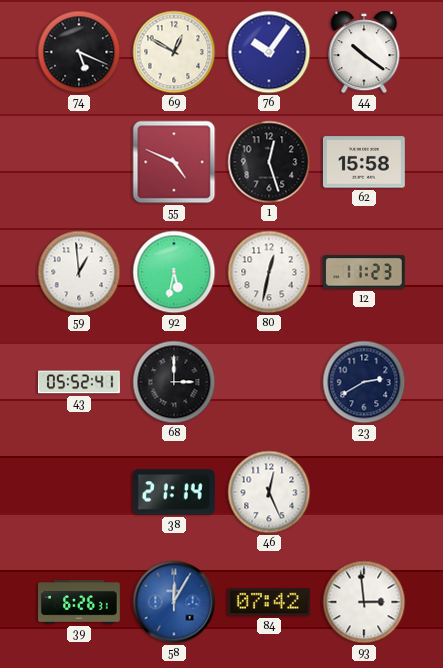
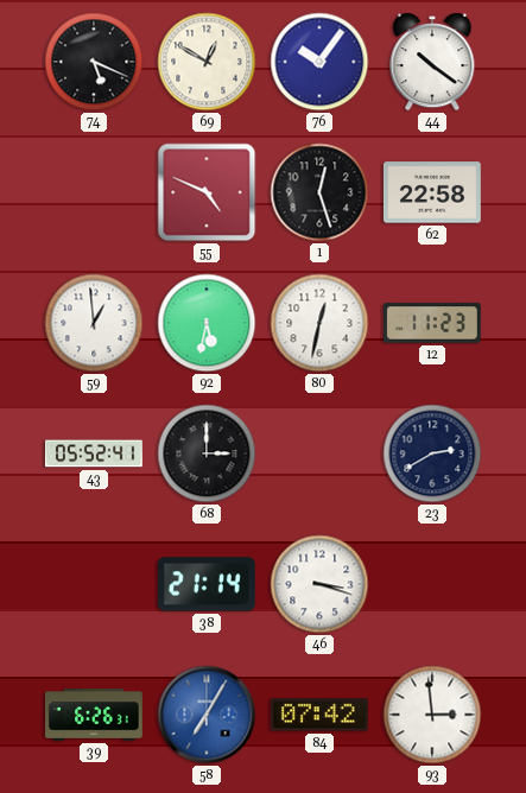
62: 15:58 -> 22:58 (432, 192)
46: 12:26 -> 3:18 (319, 584)
58: 12:05 -> 7:05 (207, 715)
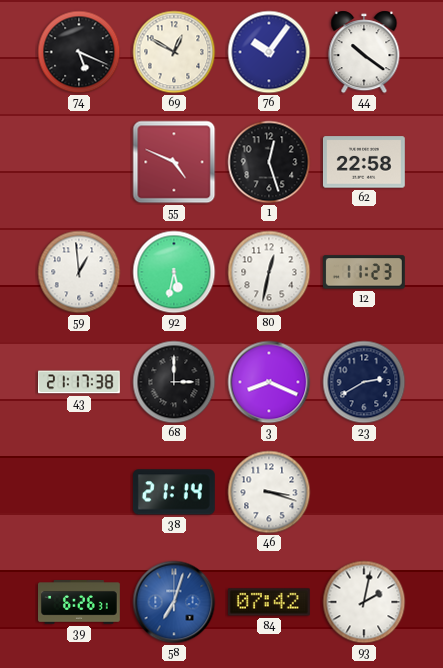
43: 05:52 -> 21:17 (80, 382)
3: none -> 8:19 (269, 382)
58: 7:05 -> 7:03 (174, 602)
93: 2:59 -> 2:02 (364, 602)
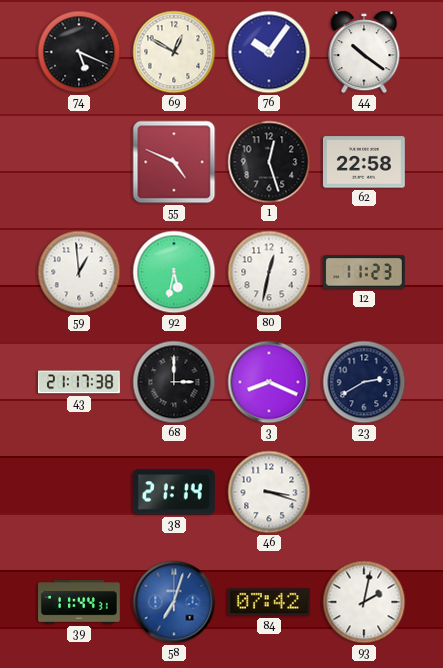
39: 6:26 -> 11:44 (80, 603)
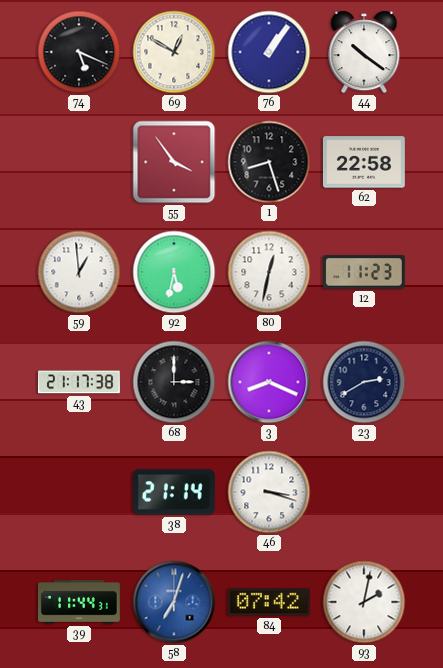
76: 10:06 -> 1:06 (269, 52)
55: 4:49 -> 3:54 (174, 162)
1: 12:27 -> 8:27 (269, 162)
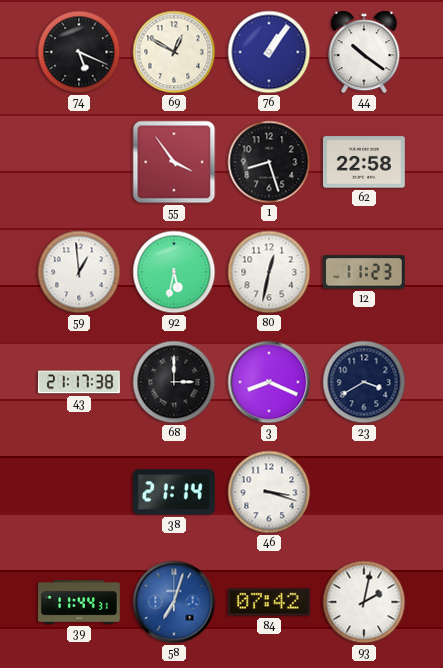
23: 2:40 -> 3:40 (364, 382)
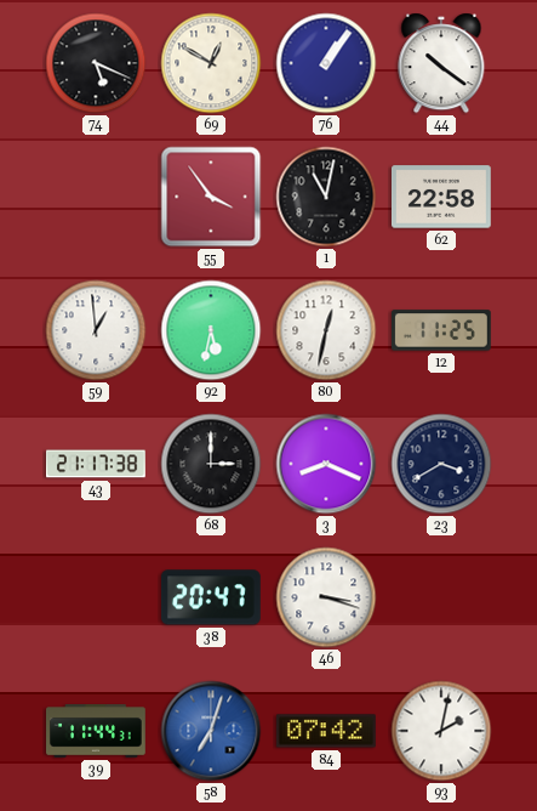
1: 8:27 -> 11:02 (326, 197)
12: 11:23 -> 11:25 (441, 330)
38: 21:14 -> 20:47 (211, 597)
